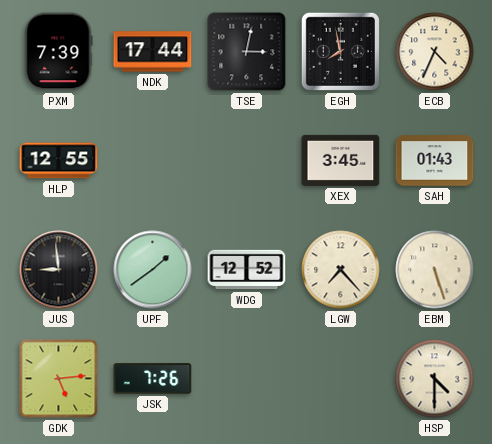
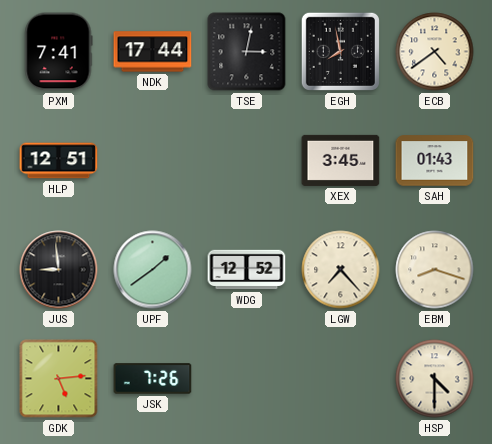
PXM: 7:39 -> 7:41 (58, 52)
ECB: 4:34 -> 4:39 (435, 52)
HLP: 12:55 -> 12:51 (59, 161)
EBM: 5:27 -> 8:18 (435, 270)
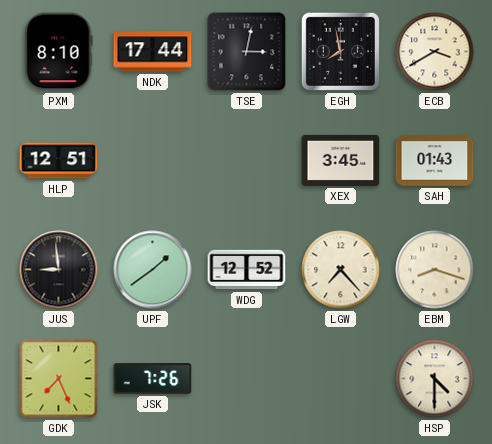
PXM: 7:41 -> 8:10 (58, 52)
ECB: 4:39 -> 3:40 (435, 52)
GDK: 5:14 -> 7:26 (59, 379)
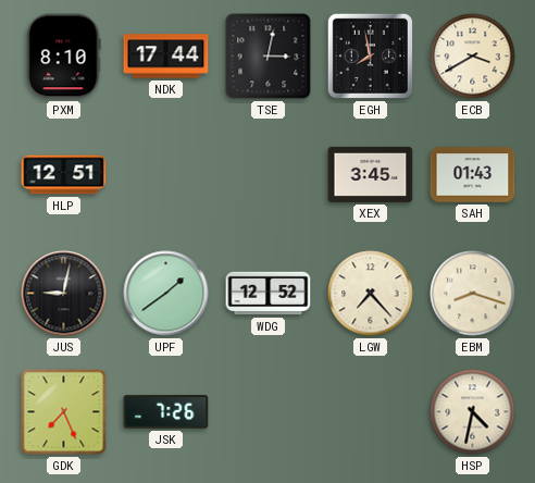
JUS: 8:59 -> 9:02 (64, 294)
HSP: 4:30 -> 4:32 (473, 412)
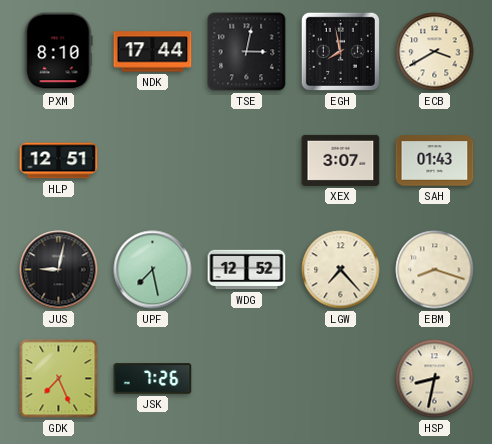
XEX: 3:45 -> 3:07 (341, 160)
UPF: 1:39 -> 7:28 (153, 270)
HSP: 4:32 -> 8:32 (435, 379)
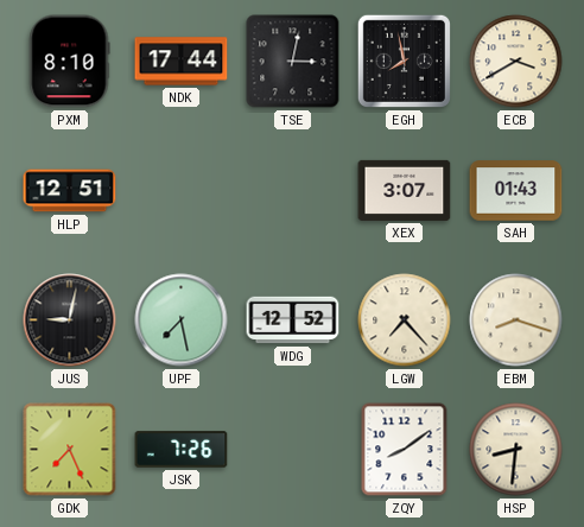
ZQY: none -> 8:09 (405, 450)
HSP: 8:32 -> 8:31 (516, 450)
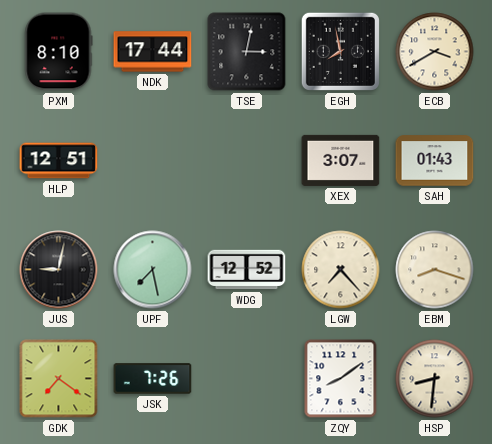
GDK: 7:26 -> 7:21 (59, 379)
